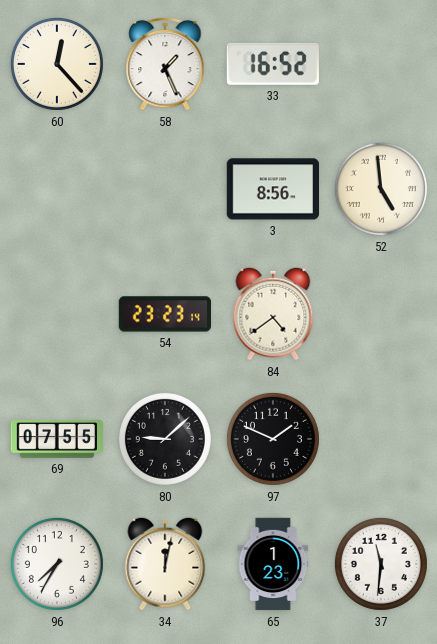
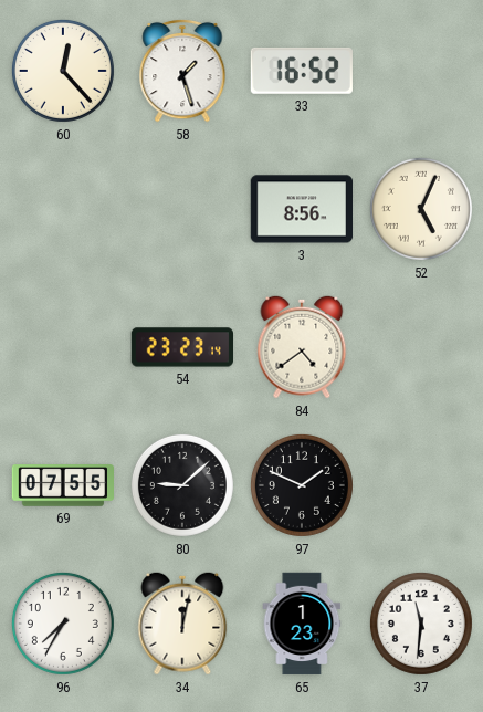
58: 1:26 -> 1:27 (182, 71)
52: 4:59 -> 5:04 (421, 209)
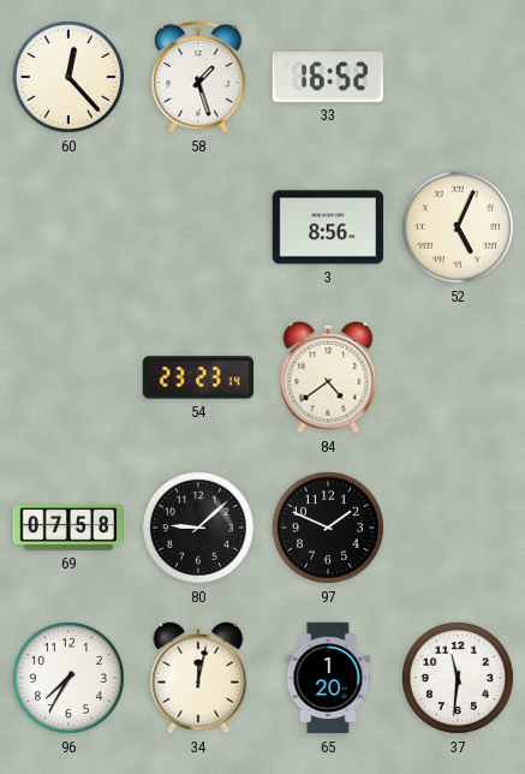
69: 07:55 -> 07:58 (67, 528)
65: 1:23 -> 1:20 (328, 678)
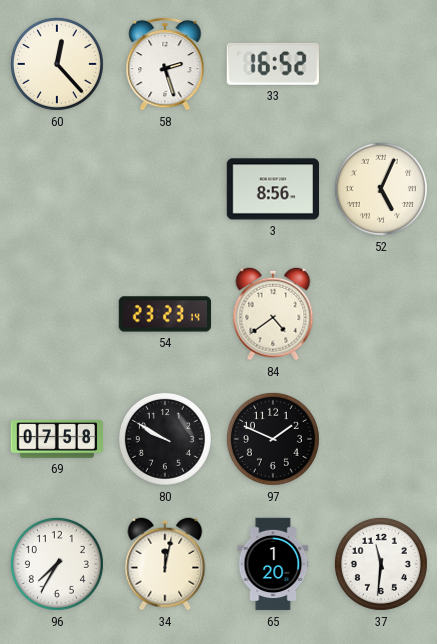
58: 1:27 -> 2:27 (165, 64)
80: 9:08 -> 9:50 (165, 439)
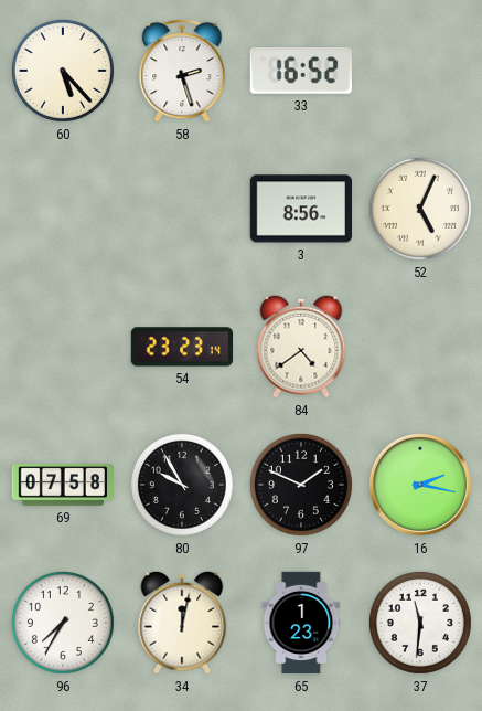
60: 12:23 -> 5:23 (63, 71)
80: 9:50 -> 9:55 (182, 485)
16: none -> 2:17 (420, 485)
65: 1:20 -> 1:23 (301, 623)
